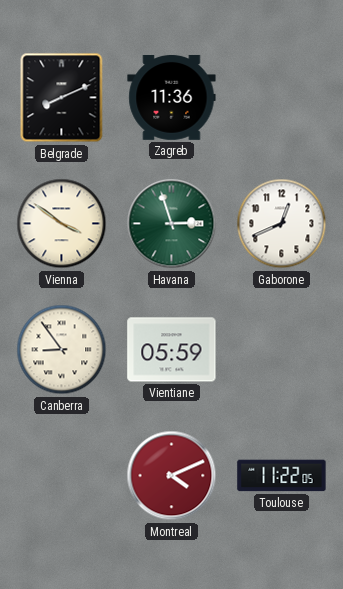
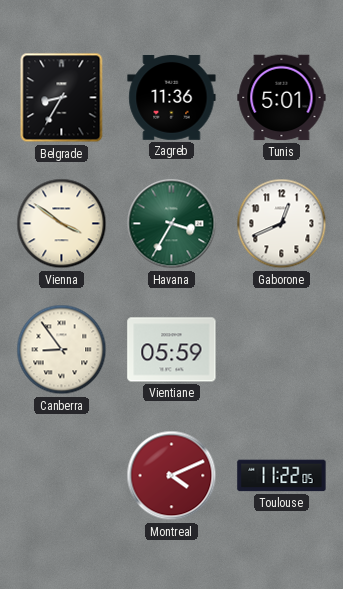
Belgrade: 8:11 -> 8:35 (62, 98)
Tunis: none -> 5:01 (282, 98)
Havana: 2:57 -> 3:35 (172, 224)
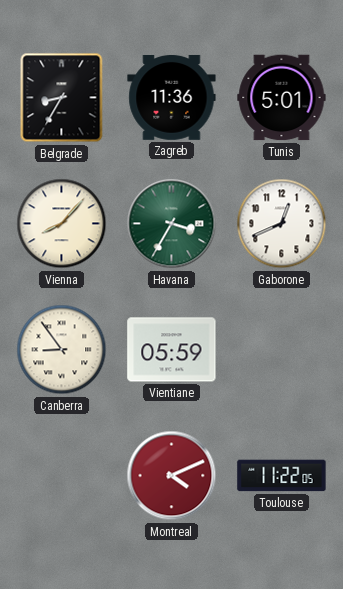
Vienna: 3:51 -> 8:07 (62, 224)
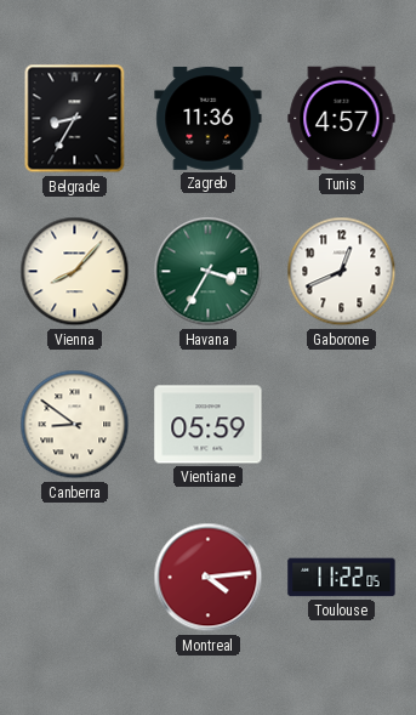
Tunis: 5:01 -> 4:57 (342, 119)
Canberra: 8:54 -> 8:51 (75, 425)
Montreal: 4:11 -> 4:14 (209, 578)
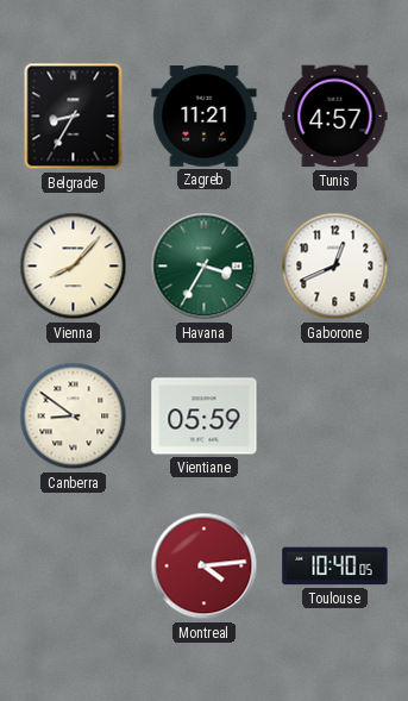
Zagreb: 11:36 -> 11:21 (205, 115)
Toulouse: 11:22 -> 10:40 (335, 567)
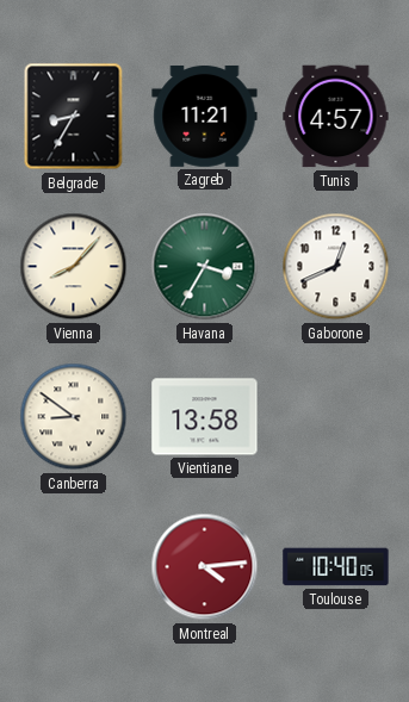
Vientiane: 05:59 -> 13:58 (205, 417)
